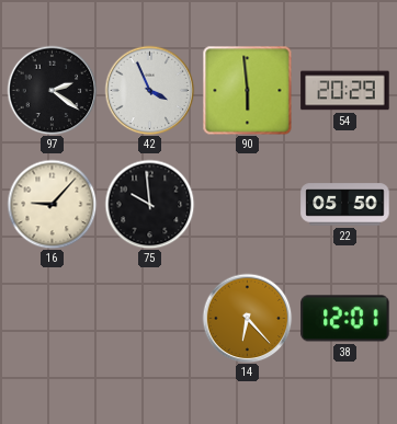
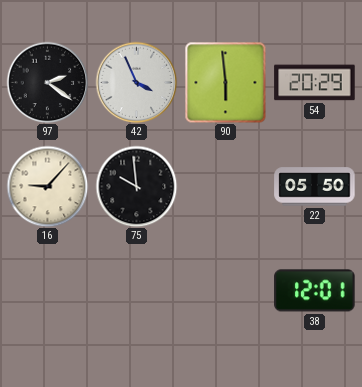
14: 6:23 -> none (247, 318)
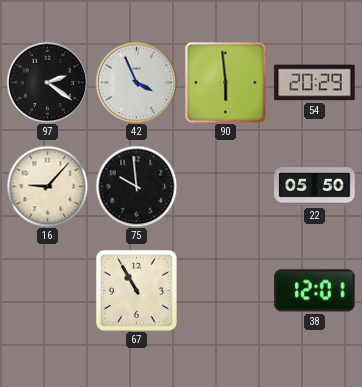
67: none -> 10:55 (136, 290)
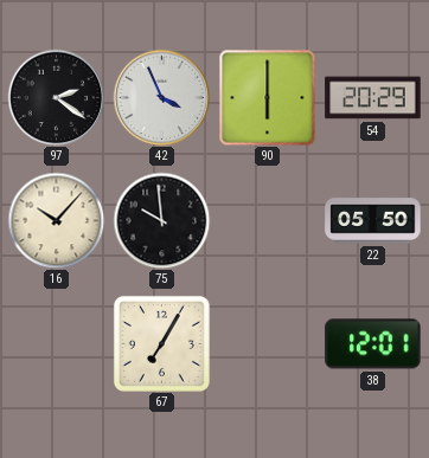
90: 5:59 -> 6:00 (267, 97)
16: 9:07 -> 10:07 (56, 220)
67: 10:55 -> 7:05 (161, 343)
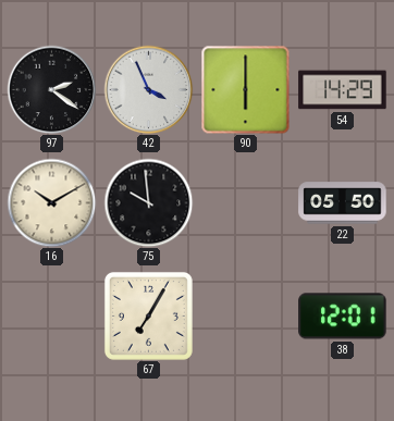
54: 20:29 -> 14:29 (343, 90)
16: 10:07 -> 10:10 (51, 202)
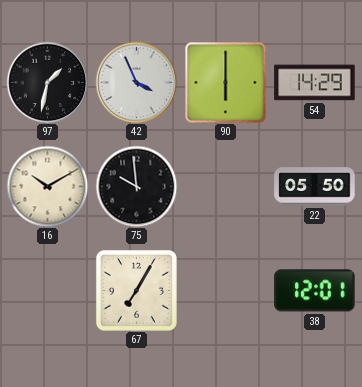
97: 2:21 -> 1:32 (47, 82)
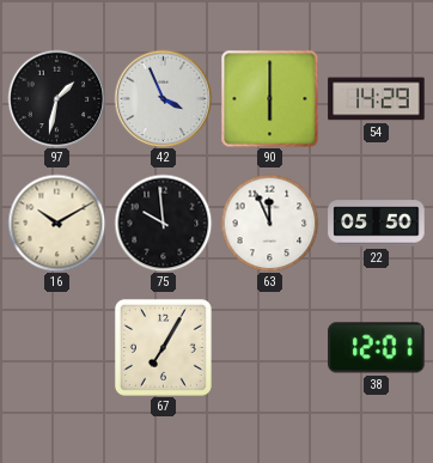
63: none -> 11:56 (269, 223)
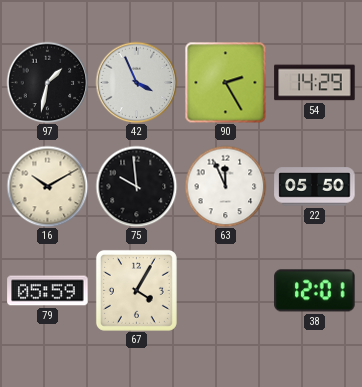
90: 6:00 -> 2:25 (225, 82)
79: none -> 05:59 (48, 291)
67: 7:05 -> 4:05 (136, 290)
